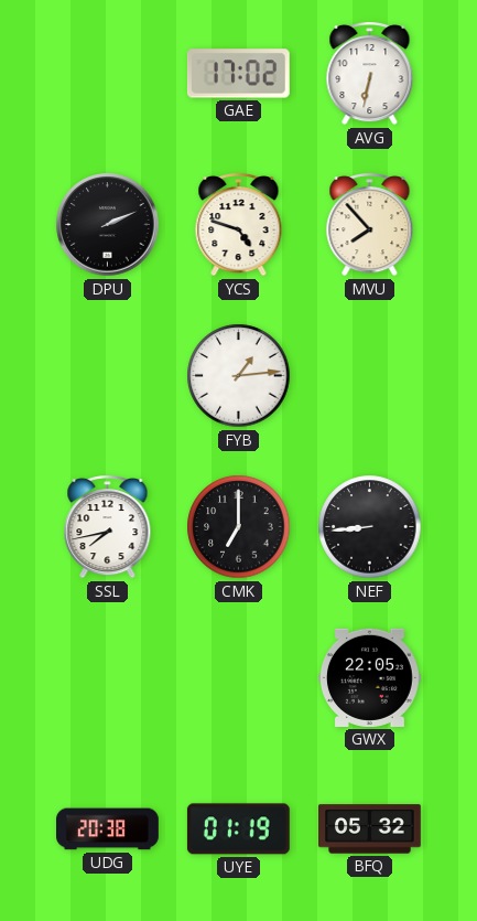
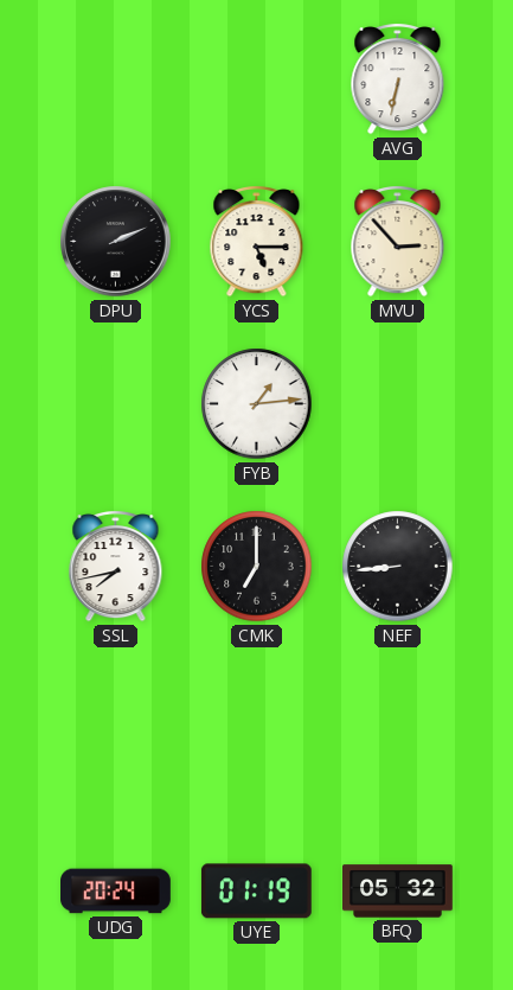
GAE: 17:02 -> none (238, 74)
YCS: 4:48 -> 5:15 (257, 242)
MVU: 7:53 -> 2:53 (398, 242)
GWX: 22:05 -> none (370, 677)
UDG: 20:38 -> 20:24 (116, 892)
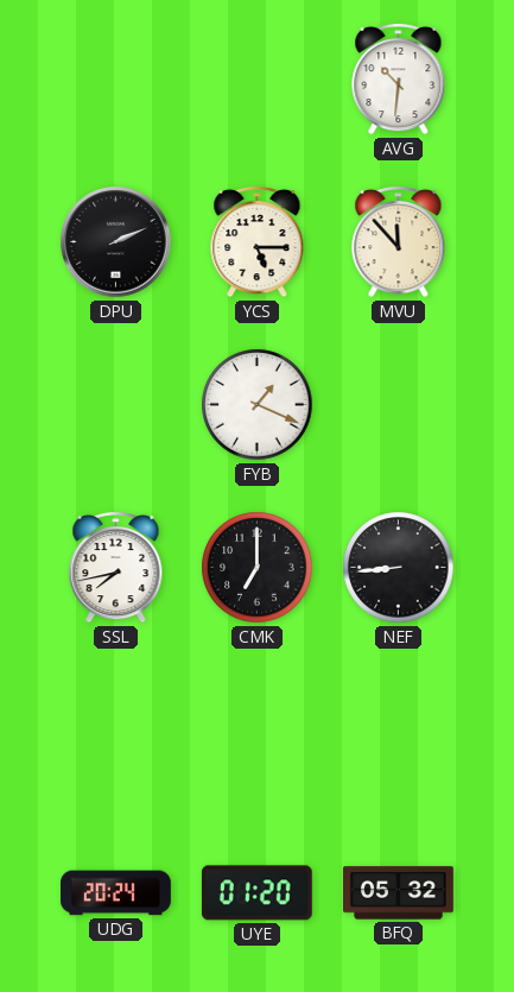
AVG: 6:32 -> 10:31 (399, 80)
MVU: 2:53 -> 11:53 (399, 242)
FYB: 1:14 -> 1:19 (258, 405)
UYE: 01:19 -> 01:20 (256, 893)
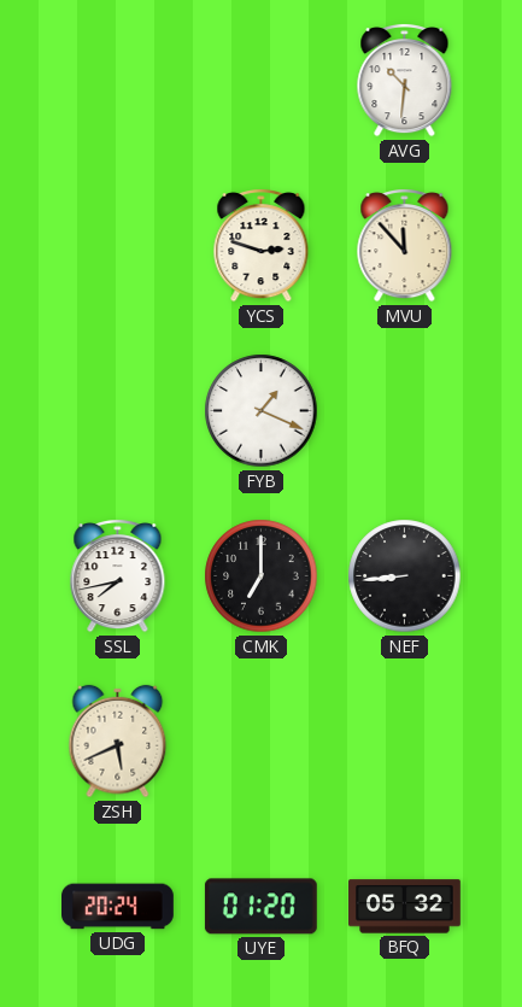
DPU: 2:11 -> none (116, 242)
YCS: 5:15 -> 2:48 (262, 246)
ZSH: none -> 5:41 (118, 742)
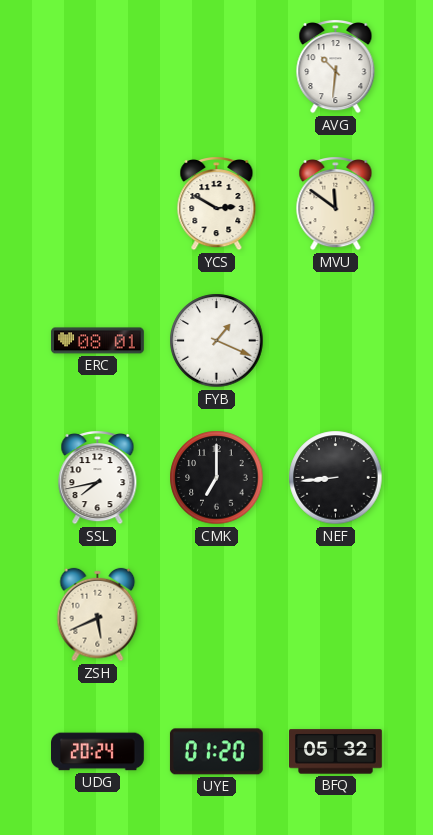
YCS: 2:48 -> 2:50 (217, 204)
MVU: 11:53 -> 11:51 (336, 204)
ERC: none -> 08:01 (98, 341)
